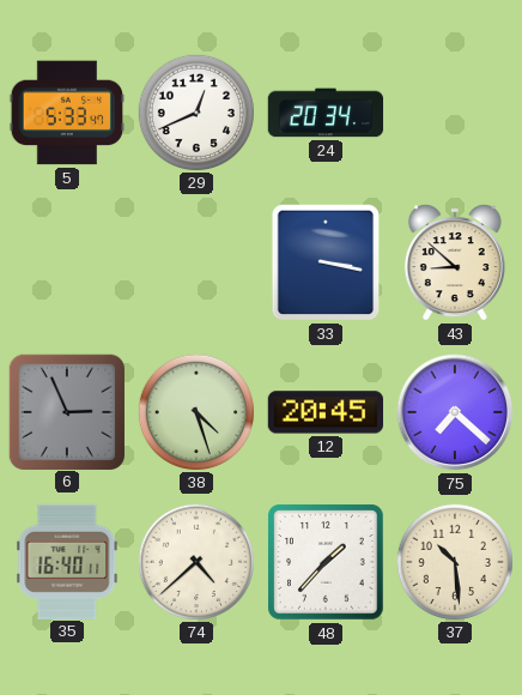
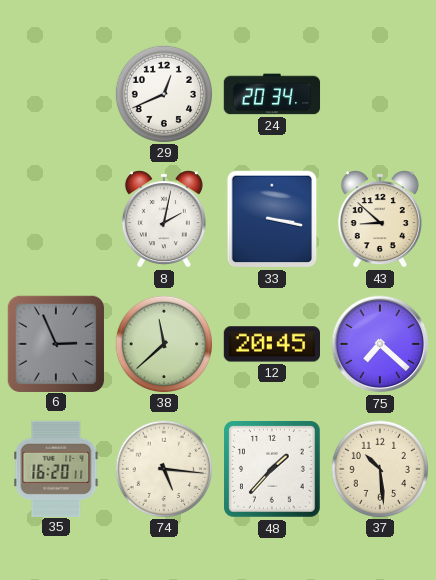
5: 5:33 -> none (66, 113)
8: none -> 2:02 (164, 219)
38: 4:27 -> 11:38 (163, 343)
35: 16:40 -> 16:20 (56, 468)
74: 4:38 -> 5:16 (163, 468)
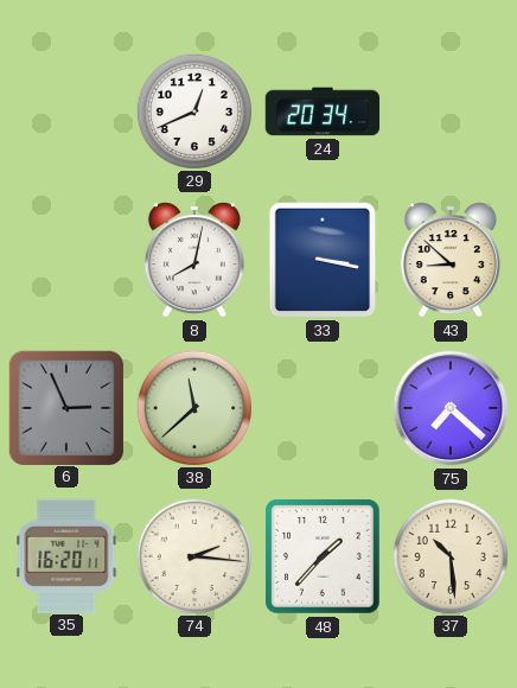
8: 2:02 -> 8:02 (194, 260)
12: 20:45 -> none (271, 344)
74: 5:16 -> 2:16 (193, 555)
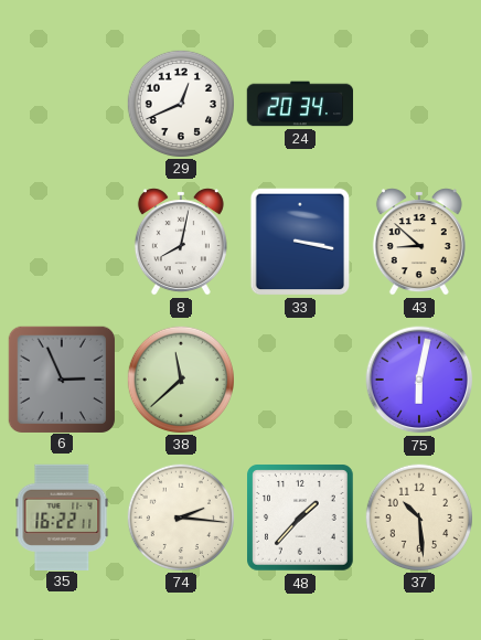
75: 7:22 -> 6:02 (419, 380)
35: 16:20 -> 16:22 (62, 516)
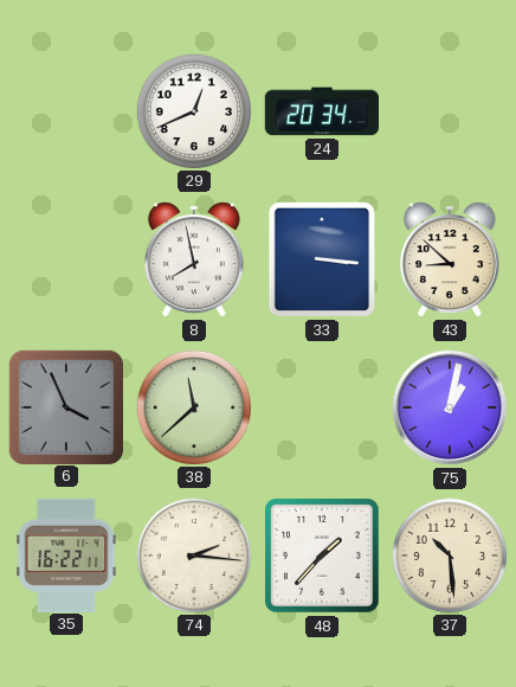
8: 8:02 -> 7:58 (194, 259)
33: 3:17 -> 3:16 (322, 259)
6: 2:56 -> 3:56 (65, 406)
75: 6:02 -> 1:02 (450, 407)
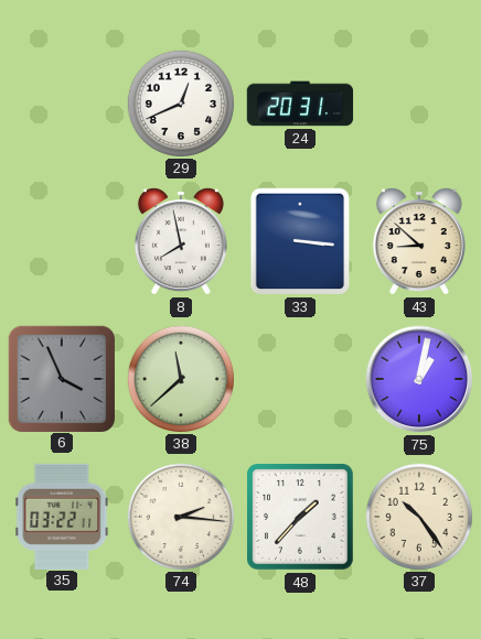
24: 20:34 -> 20:31 (300, 104)
35: 16:22 -> 03:22 (62, 516)
37: 10:29 -> 10:24 (418, 516)
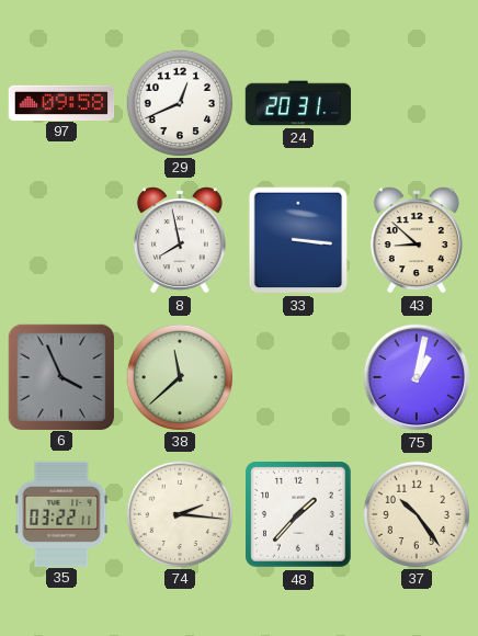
97: none -> 09:58 (61, 102)
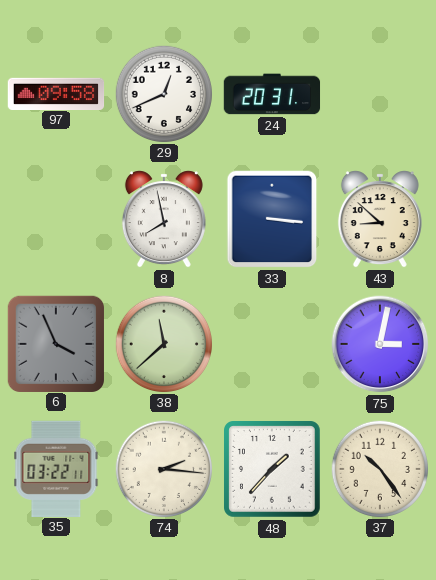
75: 1:02 -> 3:02 (380, 344)
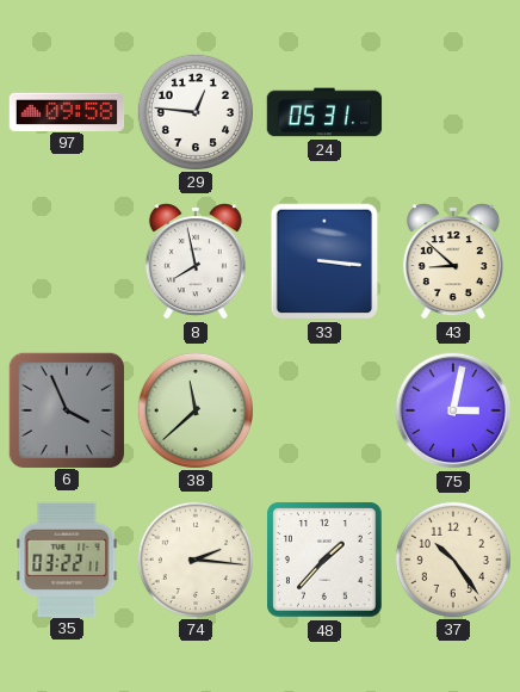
29: 12:41 -> 12:46 (194, 111)
24: 20:31 -> 05:31 (324, 112)
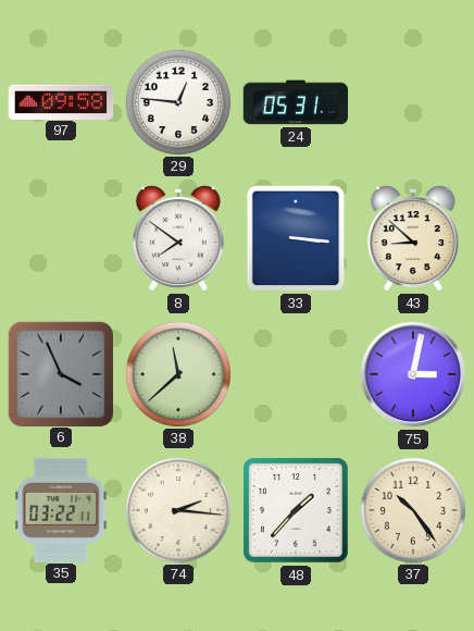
8: 7:58 -> 7:51 (178, 238)
